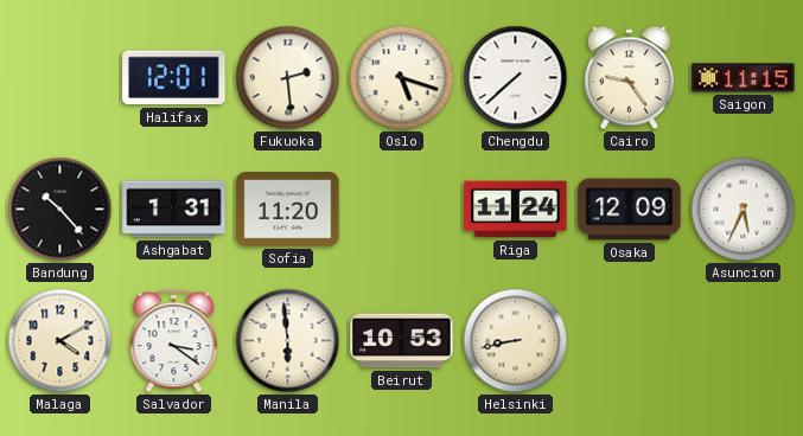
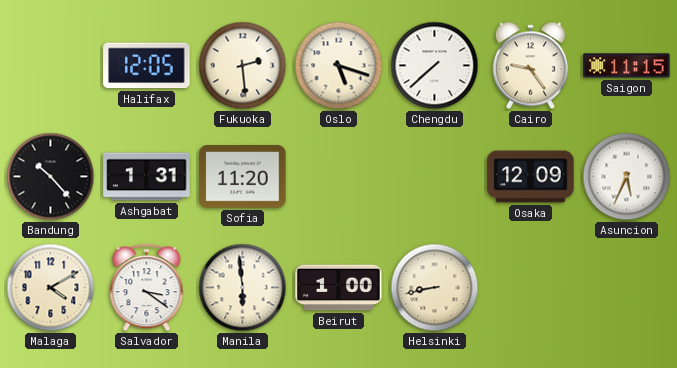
Halifax: 12:01 -> 12:05 (147, 66)
Riga: 11:24 -> none (516, 210)
Beirut: 10:53 -> 1:00 (339, 288)
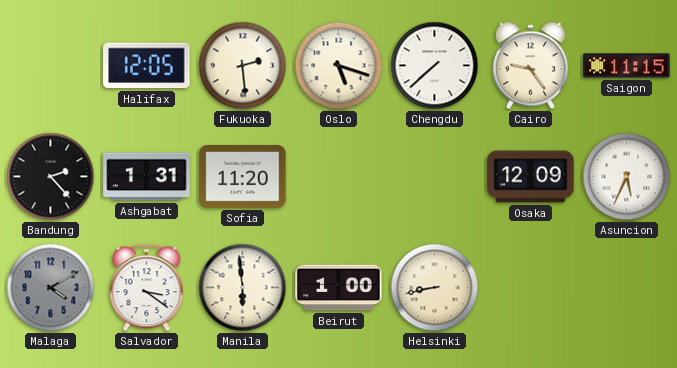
Bandung: 10:23 -> 2:23 (51, 177)
Malaga dial: cream -> grey (51, 288)
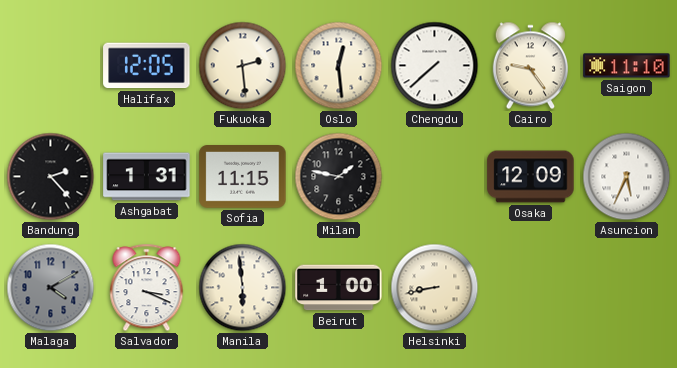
Oslo: 5:18 -> 12:29 (339, 66)
Saigon: 11:15 -> 11:10 (627, 66)
Sofia: 11:20 -> 11:15 (243, 177)
Milan: none -> 1:47 (339, 177)
Salvador: 3:21 -> 3:19 (147, 288)
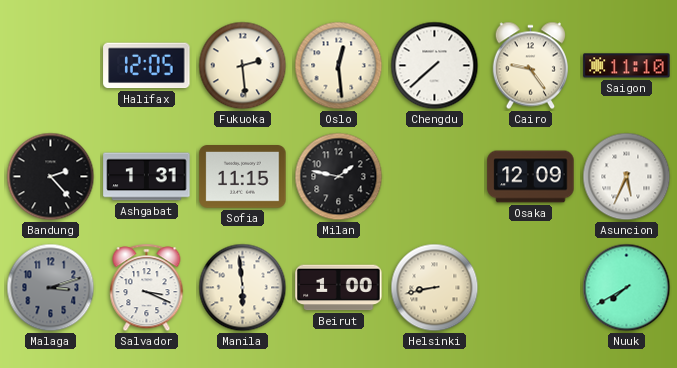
Malaga: 4:10 -> 3:12 (51, 288)
Nuuk: none -> 7:40 (627, 288)
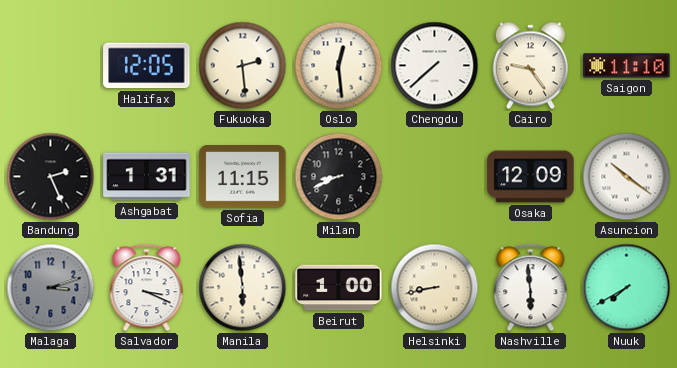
Bandung: 2:23 -> 2:26 (51, 177)
Milan: 1:47 -> 8:41 (339, 177)
Asuncion: 5:34 -> 10:21 (627, 177)
Nashville: none -> 5:59 (531, 288)
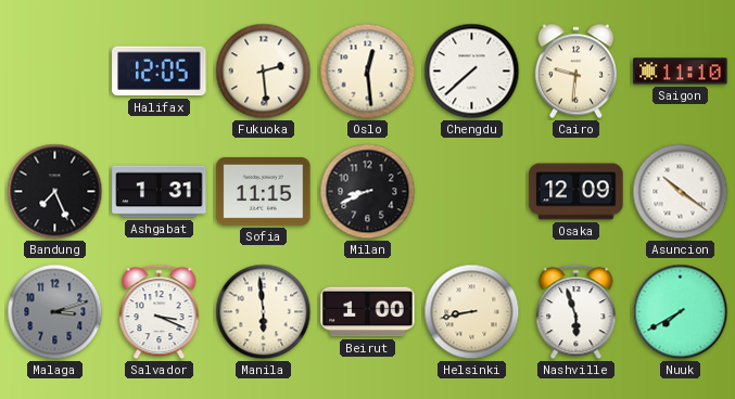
Cairo: 9:24 -> 9:31 (575, 72)
Bandung: 2:26 -> 7:26 (55, 192)
Nashville: 5:59 -> 5:57 (576, 312)
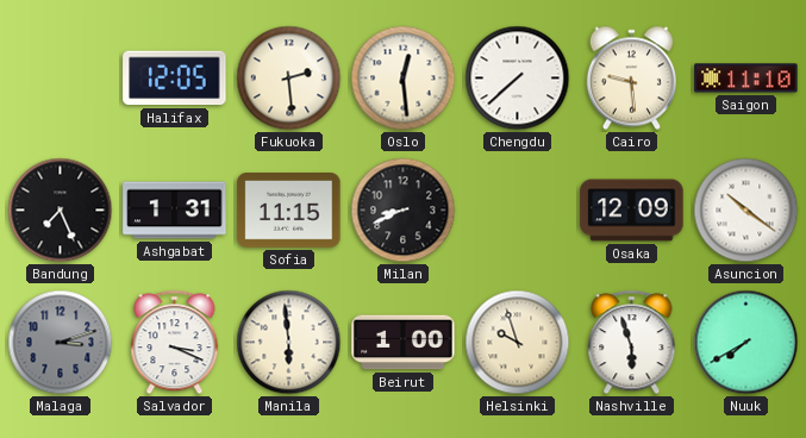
Cairo: 9:31 -> 9:29 (631, 79)
Helsinki: 8:43 -> 9:57 (518, 343)
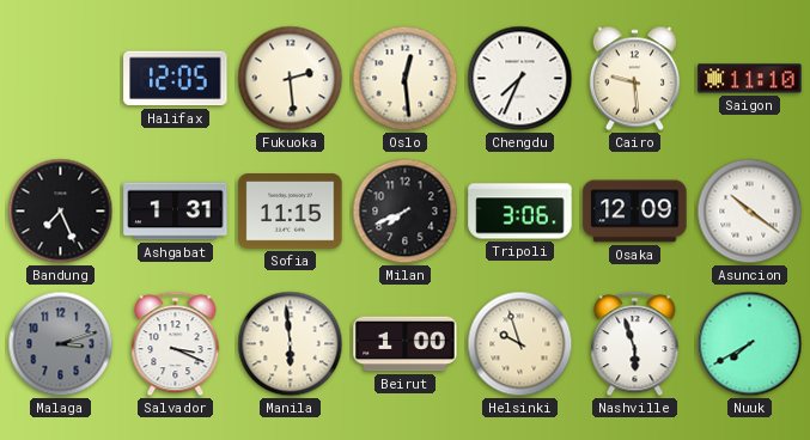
Chengdu: 7:38 -> 7:34 (520, 79)
Milan: 8:41 -> 7:41 (406, 212)
Tripoli: none -> 3:06 (520, 212)
